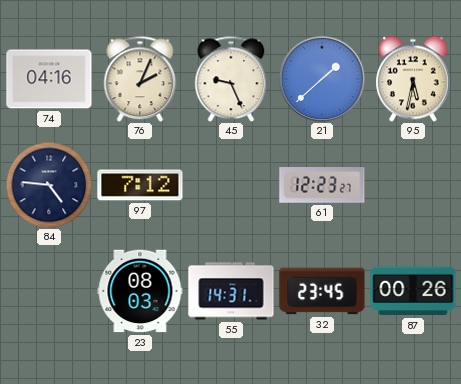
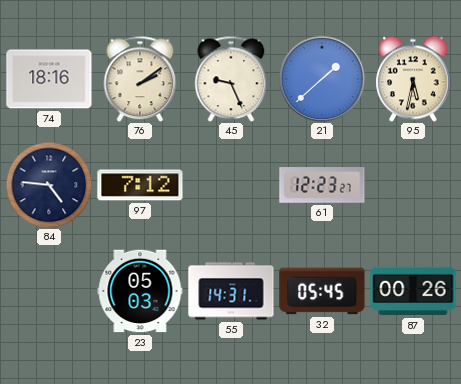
74: 04:16 -> 18:16 (49, 79)
76: 2:04 -> 2:09 (140, 79)
23: 08:03 -> 05:03 (140, 291)
32: 23:45 -> 05:45 (322, 291)
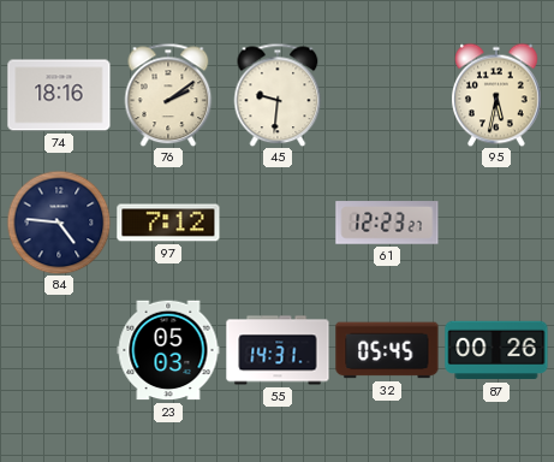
45: 9:26 -> 9:31 (278, 95)
21: 1:38 -> none (322, 79)
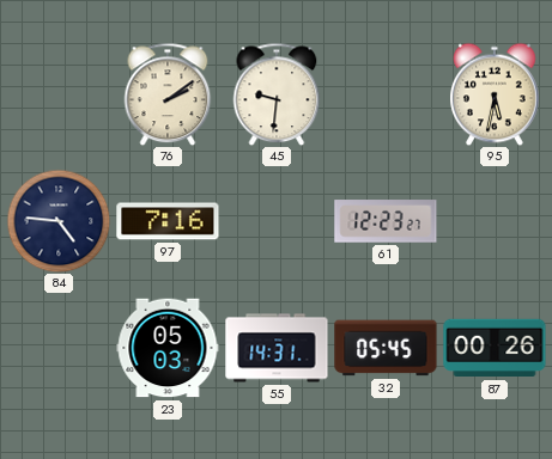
74: 18:16 -> none (59, 95)
97: 7:12 -> 7:16 (168, 221)
